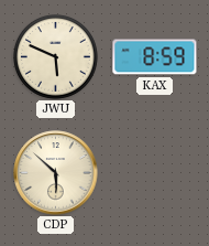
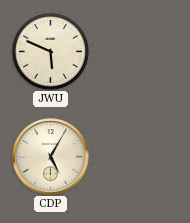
KAX: 8:59 -> none (155, 57)
CDP: 5:52 -> 5:05 (51, 157)
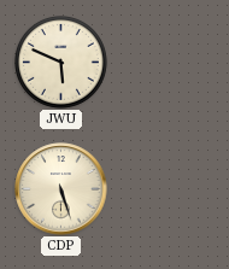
CDP: 5:05 -> 5:27 (61, 189)
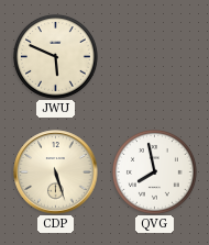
QVG: none -> 7:58 (155, 172)
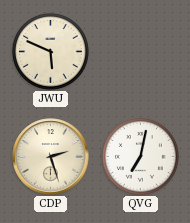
CDP: 5:27 -> 2:27 (51, 157)
QVG: 7:58 -> 7:02 (141, 157)
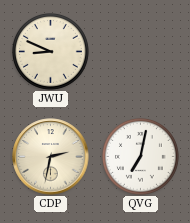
JWU: 5:49 -> 8:49 (51, 52)
CDP: 2:27 -> 2:32 (51, 157)
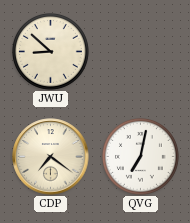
JWU: 8:49 -> 8:52 (51, 52)
CDP: 2:32 -> 7:21 (51, 157)
